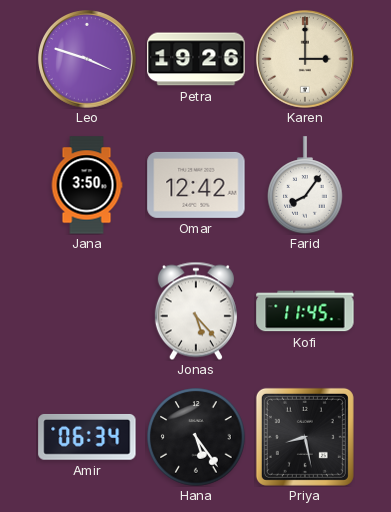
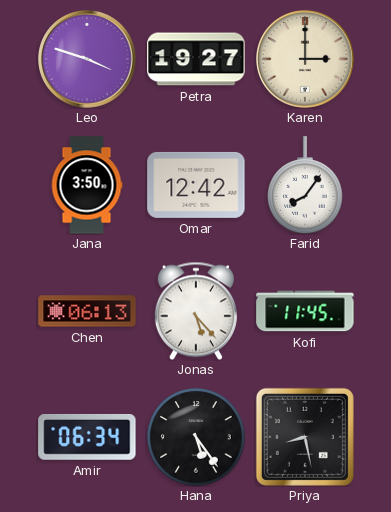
Petra: 19:26 -> 19:27 (196, 59)
Chen: none -> 06:13 (87, 311)
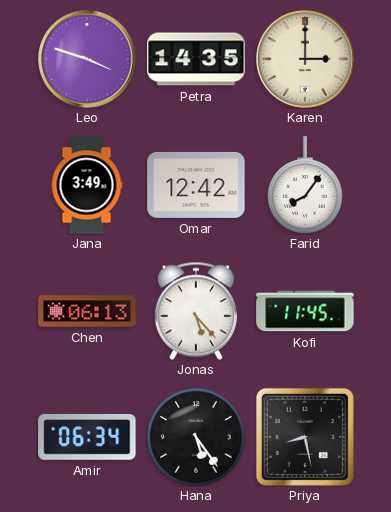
Petra: 19:27 -> 14:35 (196, 59)
Jana: 3:50 -> 3:49 (87, 185)
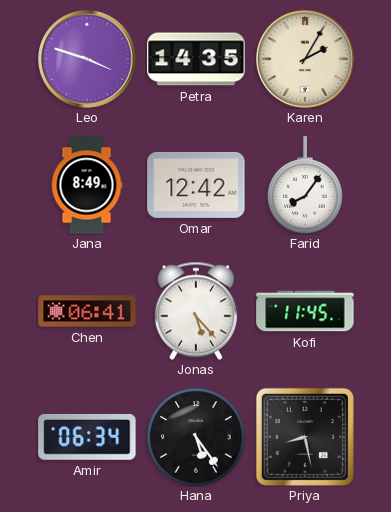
Karen: 3:00 -> 2:05 (305, 59)
Jana: 3:49 -> 8:49 (87, 185)
Chen: 06:13 -> 06:41 (87, 311)
